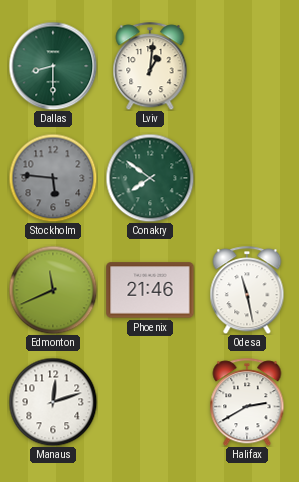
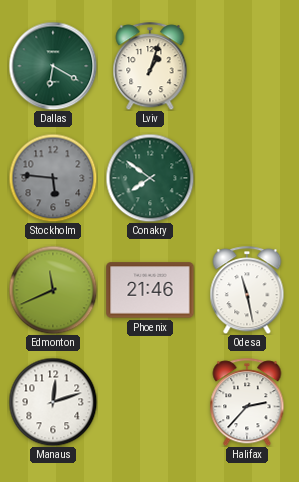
Dallas: 8:30 -> 6:20 (53, 66)
Lviv: 1:01 -> 1:03 (150, 66)
Halifax: 2:40 -> 2:37 (247, 402)
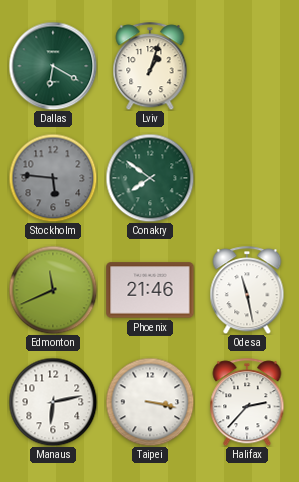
Manaus: 12:12 -> 6:13 (53, 402)
Taipei: none -> 3:17 (150, 402)
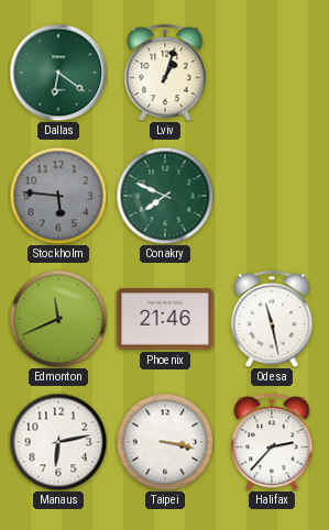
Dallas: 6:20 -> 6:21 (58, 73)
Conakry: 7:51 -> 7:49 (165, 196)
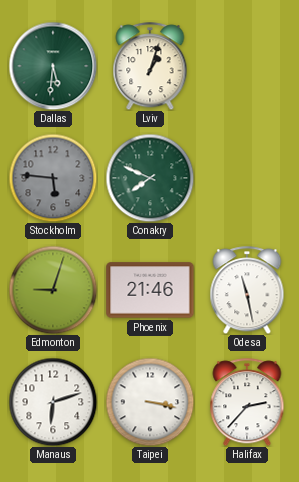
Dallas: 6:21 -> 5:31 (53, 66)
Edmonton: 11:41 -> 9:03 (53, 290)
Manaus: 6:13 -> 6:12 (53, 402)
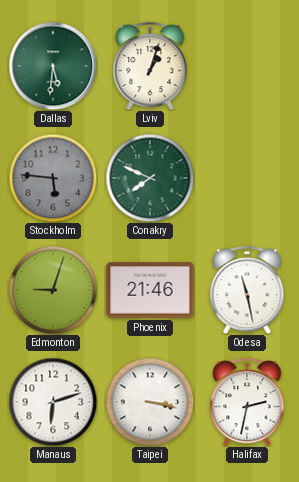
Halifax: 2:37 -> 2:32 (247, 402)
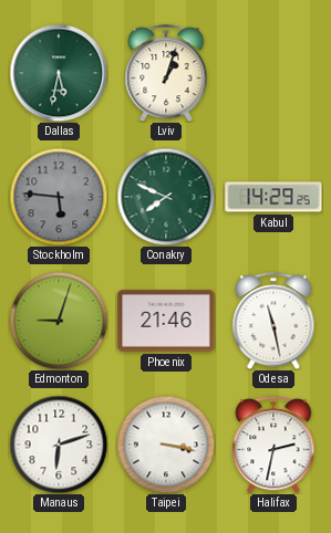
Dallas: 5:31 -> 5:32 (59, 73)
Kabul: none -> 14:29 (273, 197)
